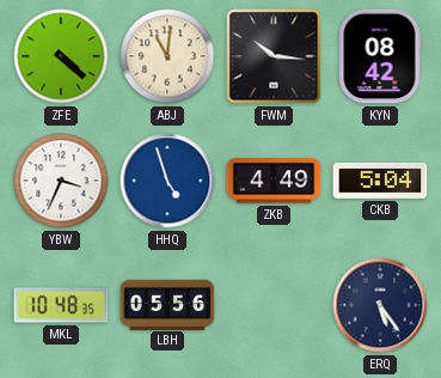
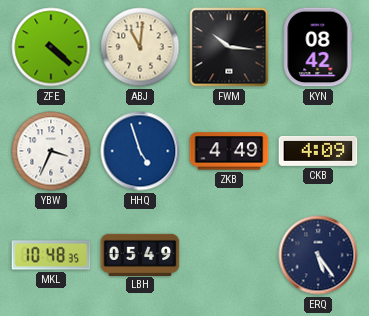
CKB: 5:04 -> 4:09 (318, 151)
LBH: 05:56 -> 05:49 (140, 254)
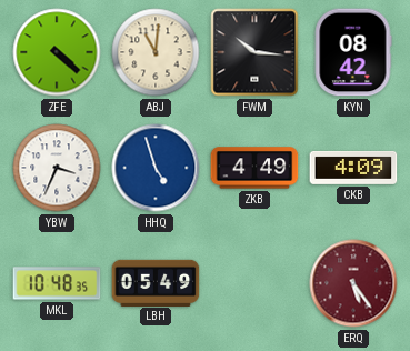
ERQ dial: navy -> burgundy (353, 283)
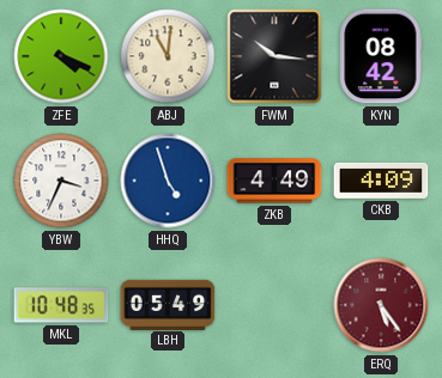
ZFE: 4:22 -> 4:19 (61, 56)
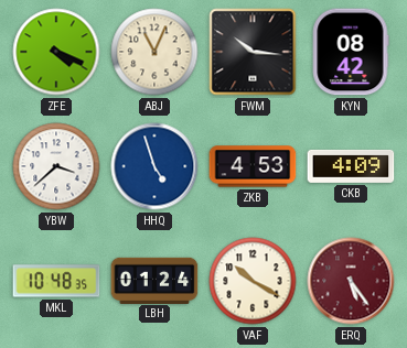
ABJ: 11:01 -> 11:04 (154, 52)
YBW: 3:34 -> 3:38 (56, 166)
ZKB: 4:49 -> 4:53 (253, 166)
LBH: 05:49 -> 01:24 (154, 280)
VAF: none -> 10:20 (253, 281)
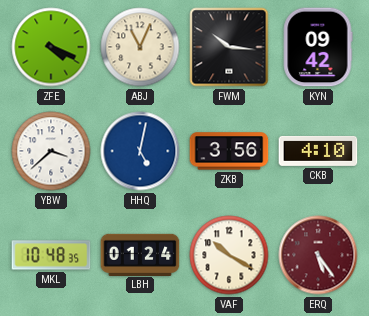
KYN: 08:42 -> 09:42 (318, 47)
HHQ: 4:57 -> 5:02 (140, 151)
ZKB: 4:53 -> 3:56 (229, 151)
CKB: 4:09 -> 4:10 (318, 151)
